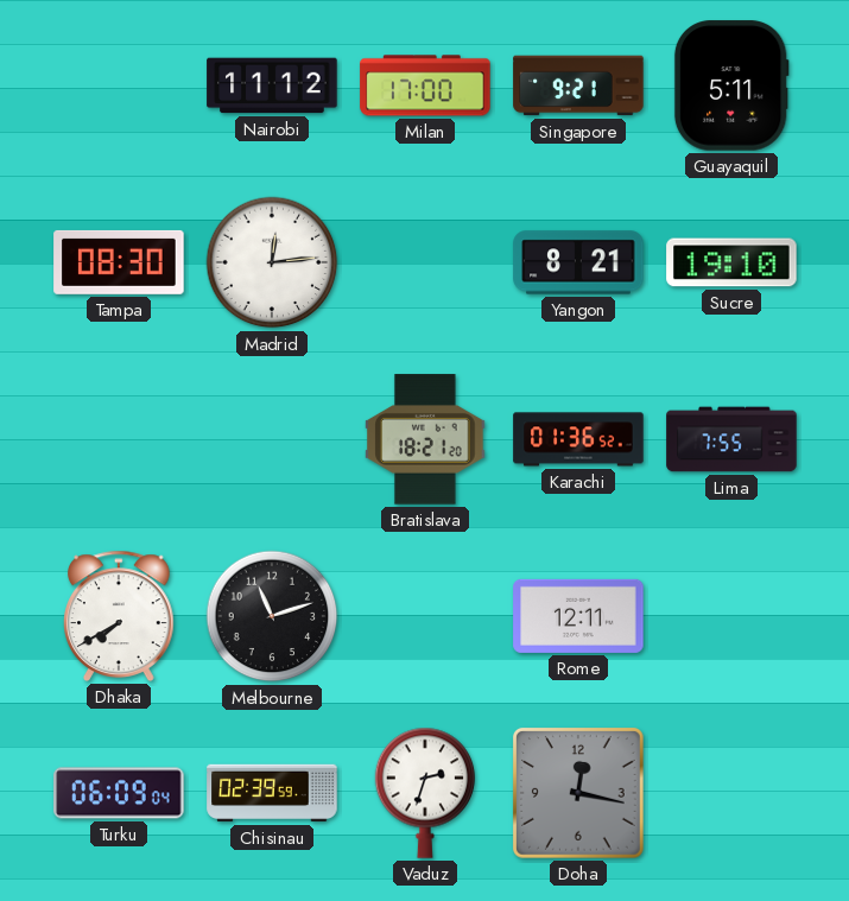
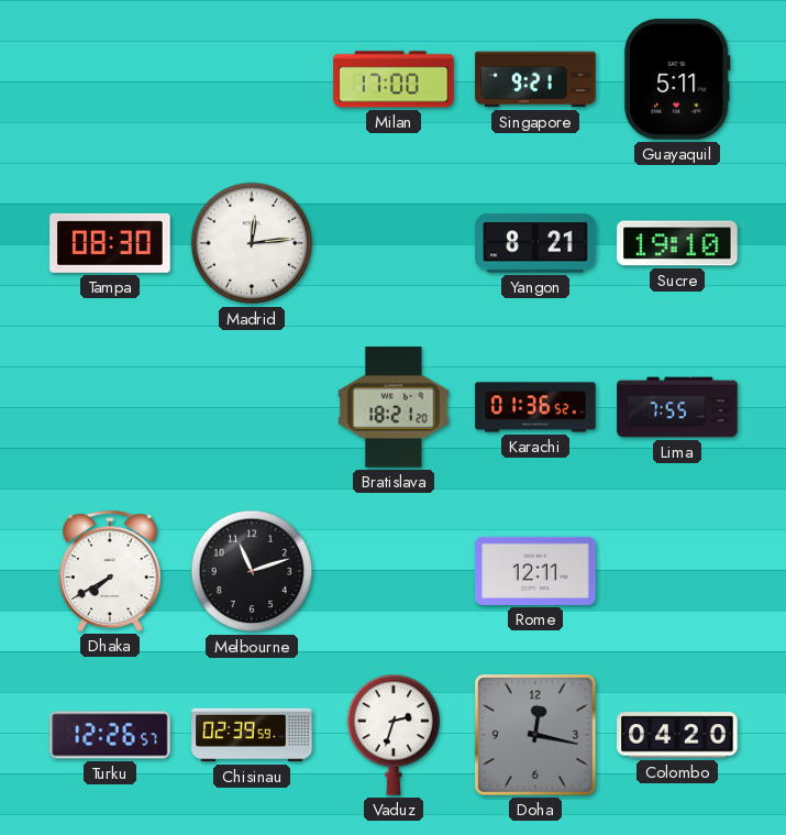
Nairobi: 11:12 -> none (272, 85)
Turku: 06:09 -> 12:26 (110, 735)
Colombo: none -> 04:20 (677, 735)
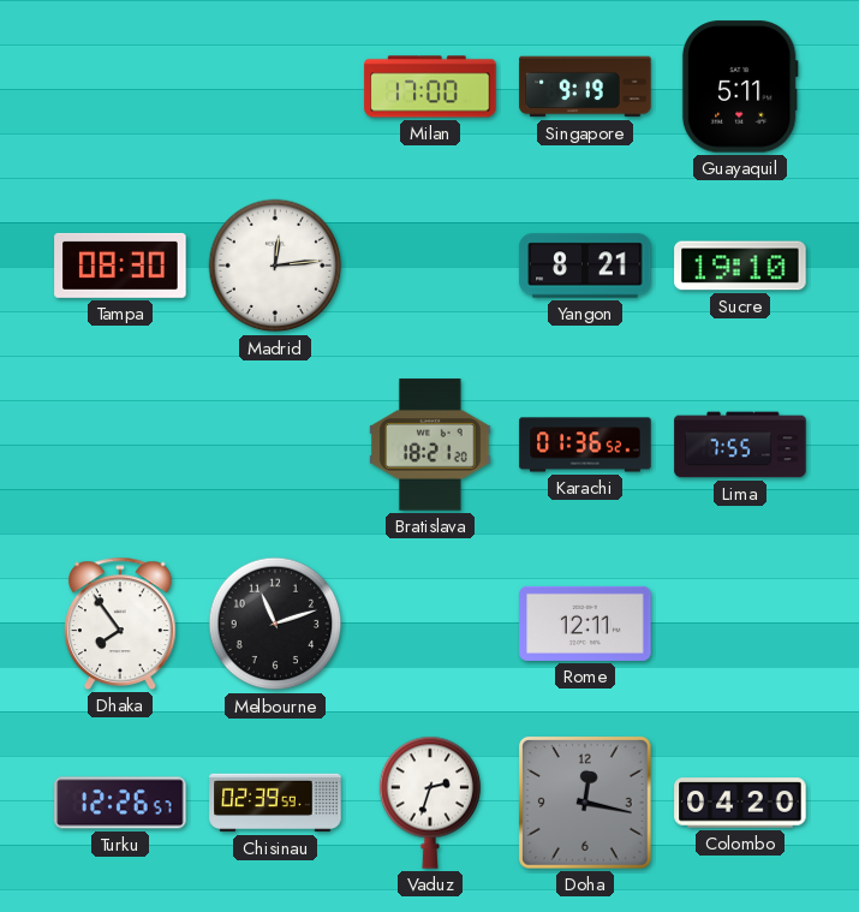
Singapore: 9:21 -> 9:19 (585, 87)
Dhaka: 7:40 -> 7:54 (121, 624)
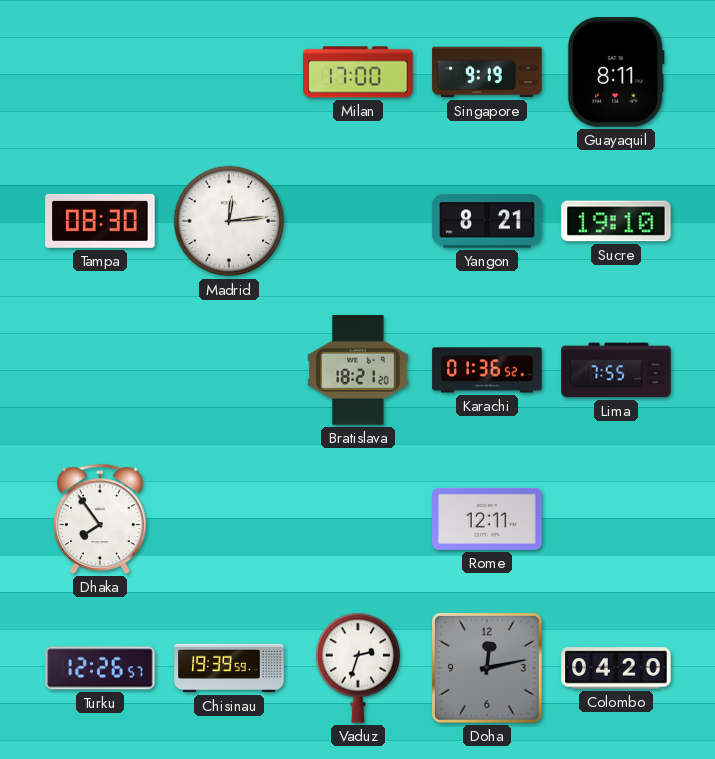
Guayaquil: 5:11 -> 8:11 (616, 72)
Melbourne: 11:12 -> none (275, 624)
Chisinau: 02:39 -> 19:39 (229, 668)
Doha: 12:17 -> 12:13 (487, 668)
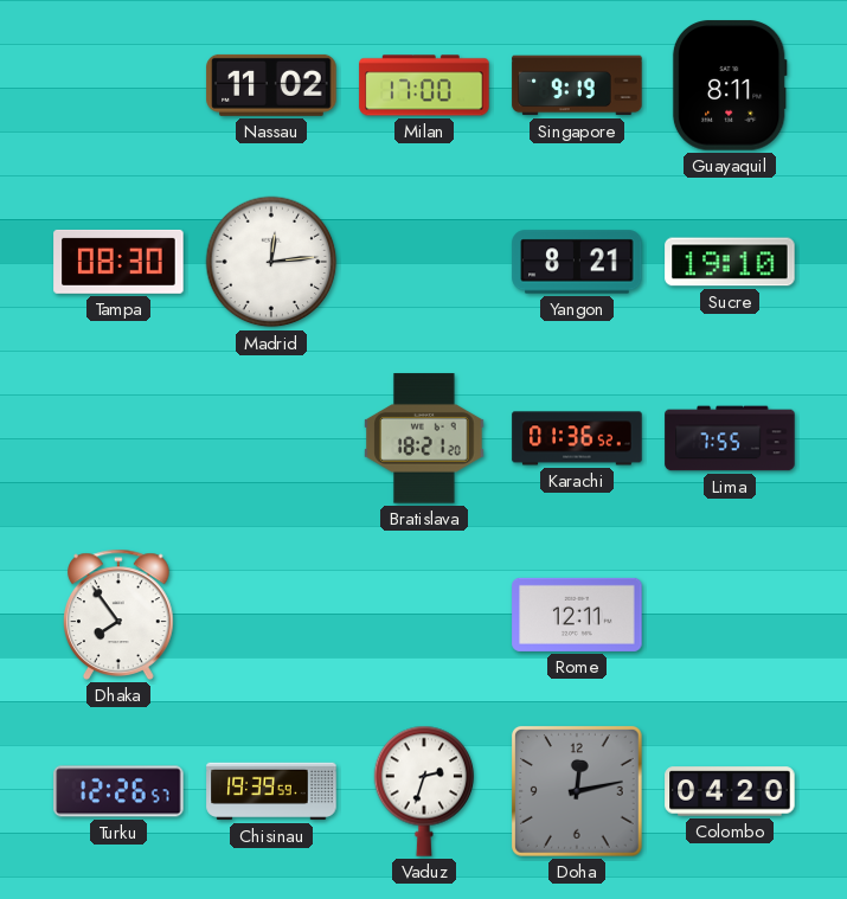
Nassau: none -> 11:02 (271, 85)
